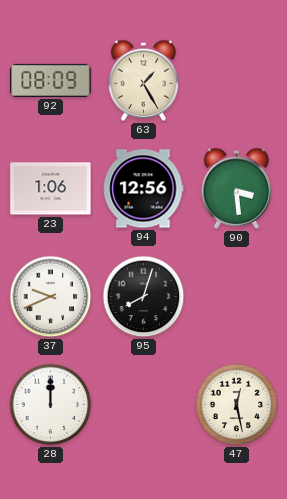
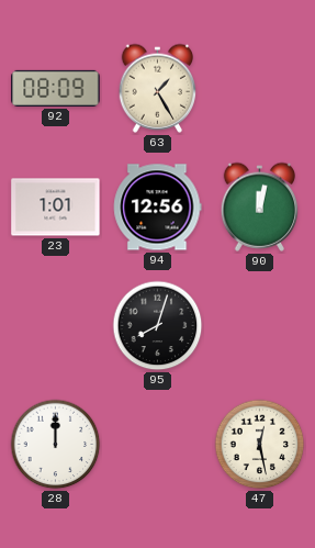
23: 1:06 -> 1:01 (56, 208)
90: 3:29 -> 12:02 (260, 206)
37: 9:41 -> none (51, 297)
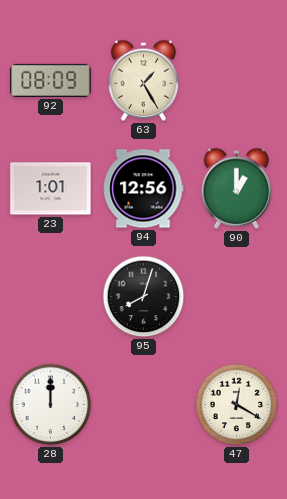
90: 12:02 -> 1:00 (237, 188)
47: 12:28 -> 12:20 (237, 405)
